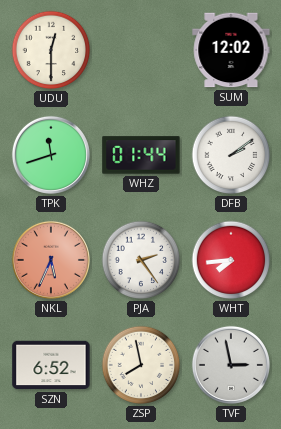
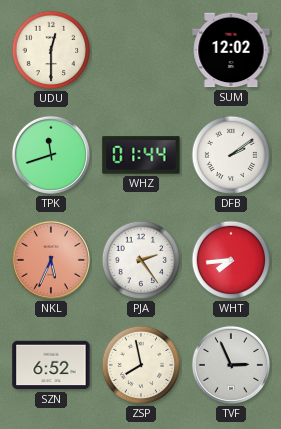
TVF: 2:58 -> 2:56 (231, 365)
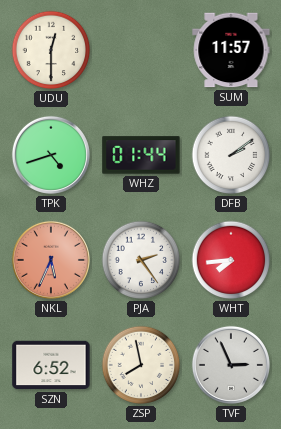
SUM: 12:02 -> 11:57 (231, 50)
TPK: 11:42 -> 4:42 (51, 155)
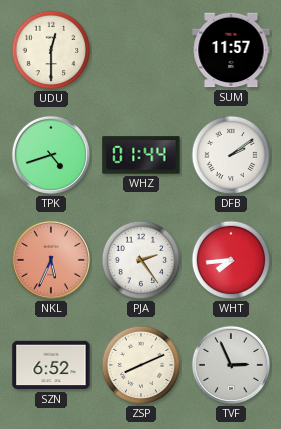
ZSP: 7:58 -> 8:11 (141, 365)
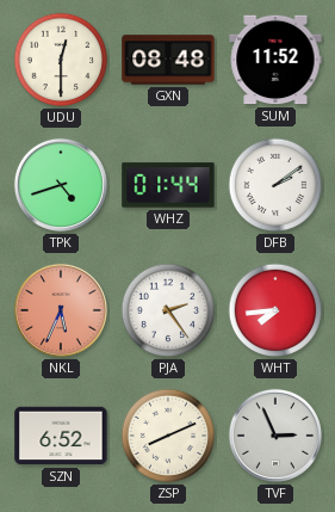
GXN: none -> 08:48 (168, 60)
SUM: 11:57 -> 11:52 (275, 60)
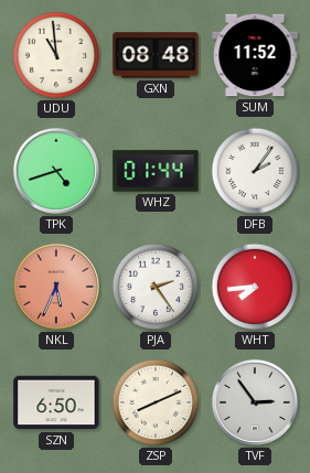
UDU: 12:30 -> 10:59 (56, 55)
DFB: 2:09 -> 2:06 (255, 171)
SZN: 6:52 -> 6:50 (56, 402)
TVF: 2:56 -> 2:54 (255, 402)
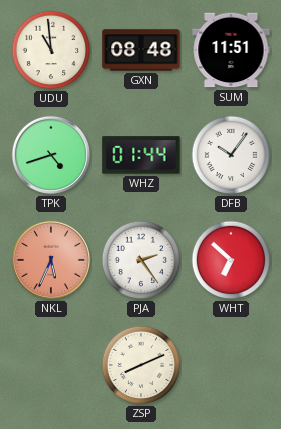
SUM: 11:52 -> 11:51 (231, 50)
DFB: 2:06 -> 10:06 (231, 155)
WHT: 7:44 -> 6:52 (231, 260)
SZN: 6:50 -> none (56, 402)
TVF: 2:54 -> none (255, 402)
